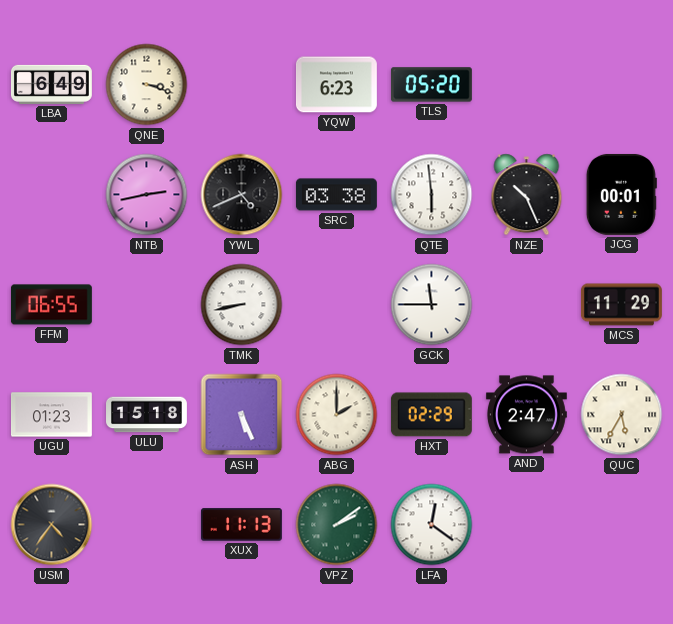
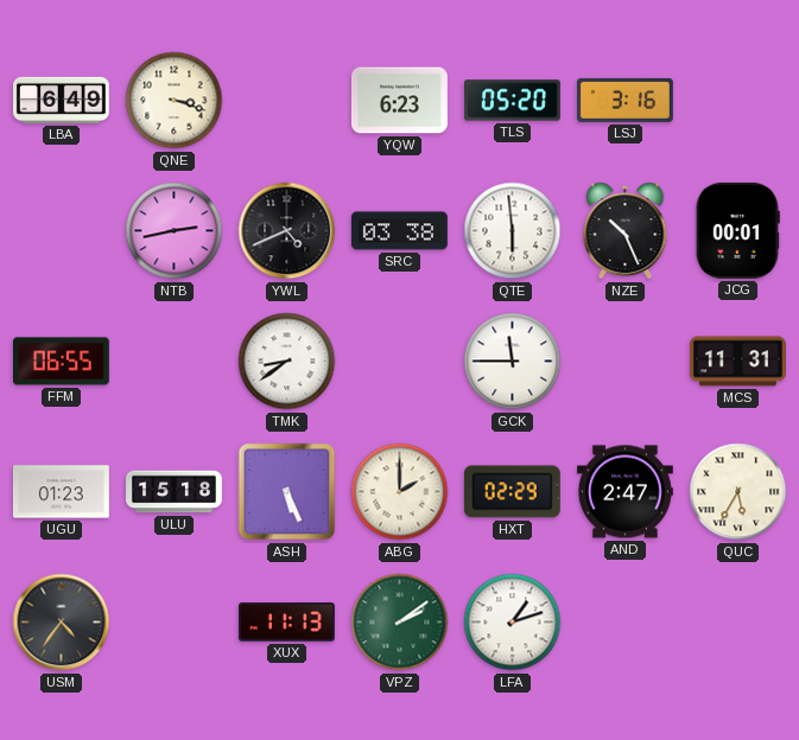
LSJ: none -> 3:16 (624, 100)
TMK: 8:43 -> 8:39 (287, 362)
MCS: 11:29 -> 11:31 (737, 362)
LFA: 12:21 -> 1:12 (513, 623)
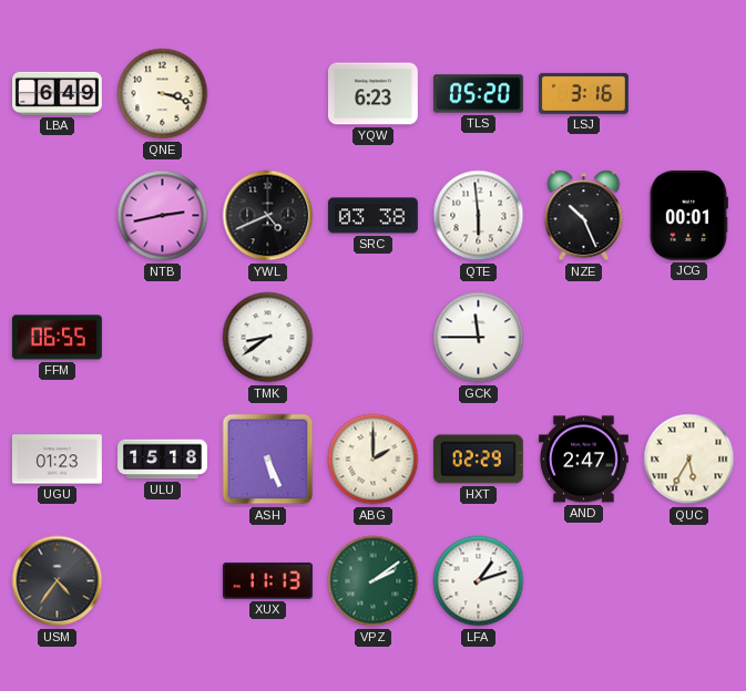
MCS: 11:31 -> none (737, 362)
